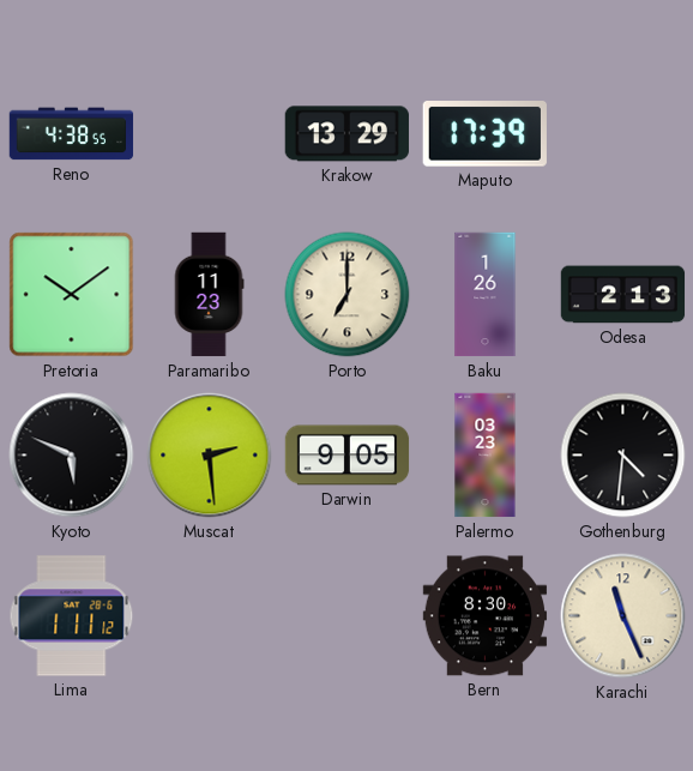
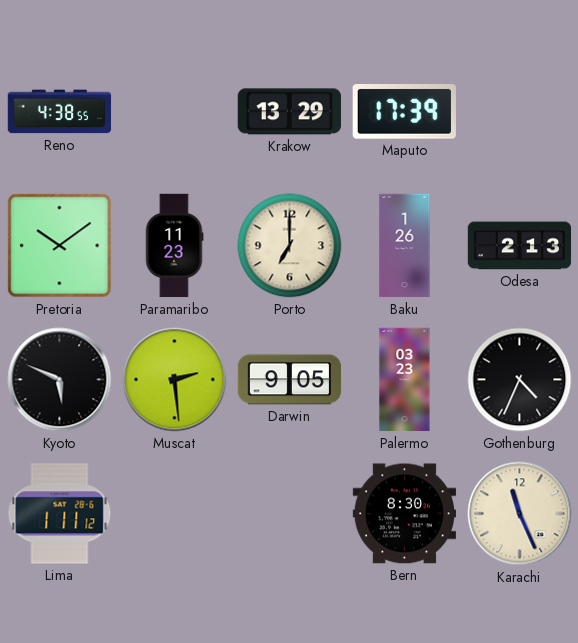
Gothenburg: 4:31 -> 4:34 (520, 380)
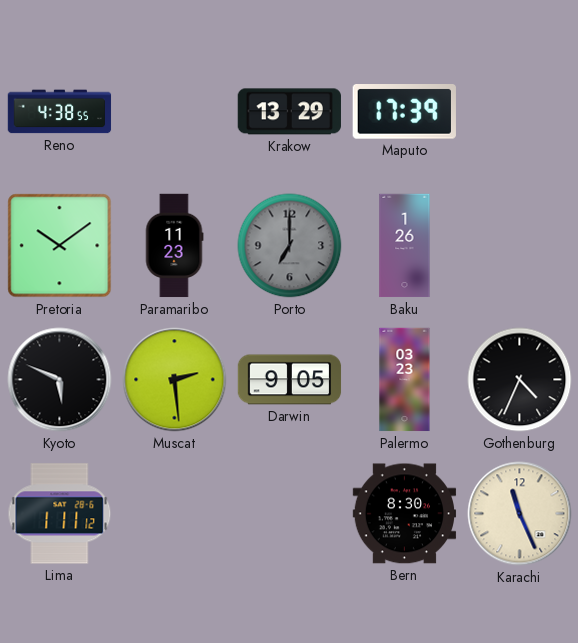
Porto dial: cream -> grey (290, 246)
Odesa: 2:13 -> none (520, 246)
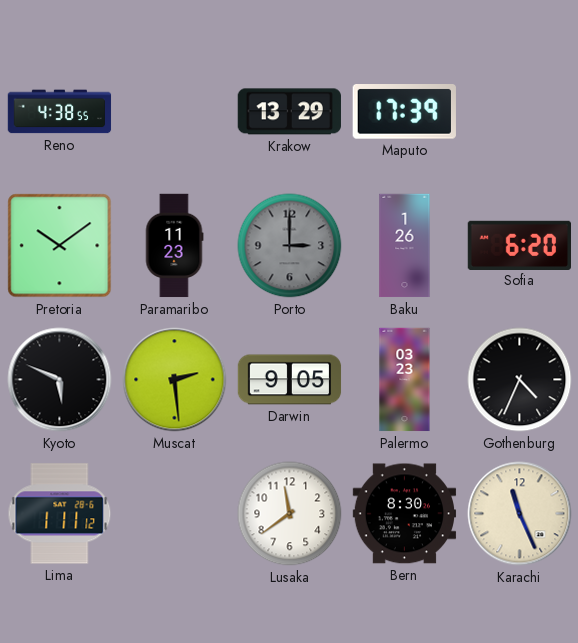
Porto: 7:00 -> 3:00 (290, 246)
Sofia: none -> 6:20 (520, 245)
Lusaka: none -> 11:39 (290, 514)
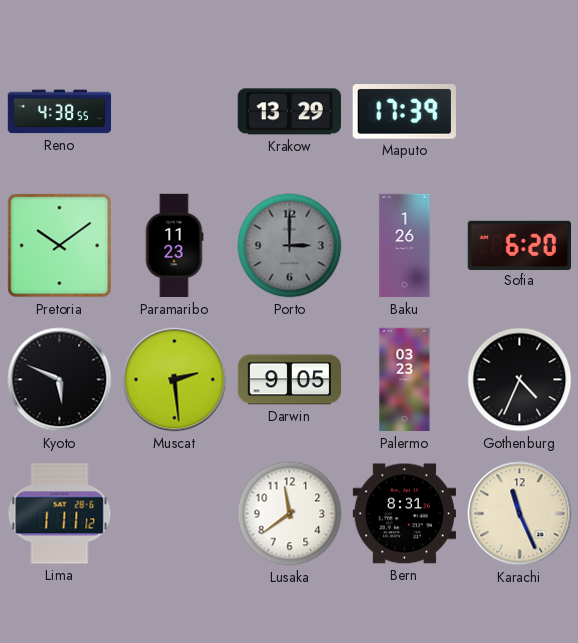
Bern: 8:30 -> 8:31 (405, 514)
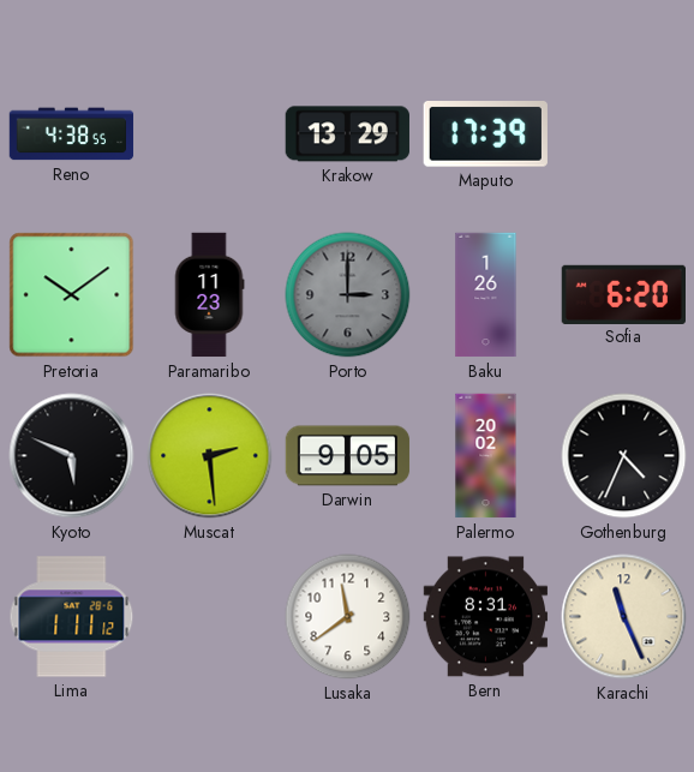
Palermo: 03:23 -> 20:02 (486, 456)
